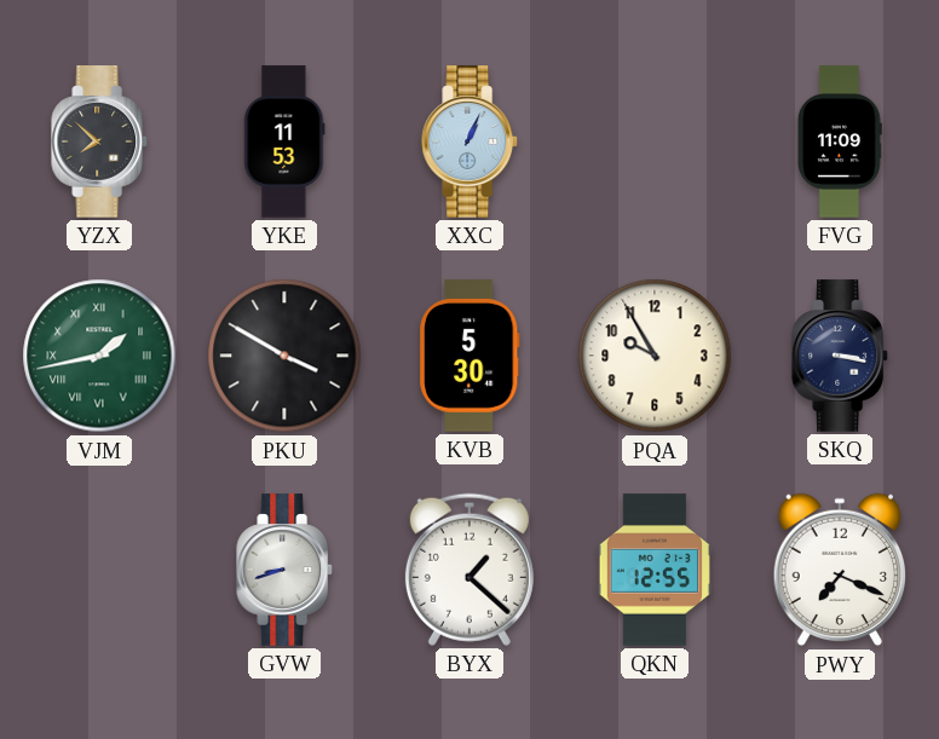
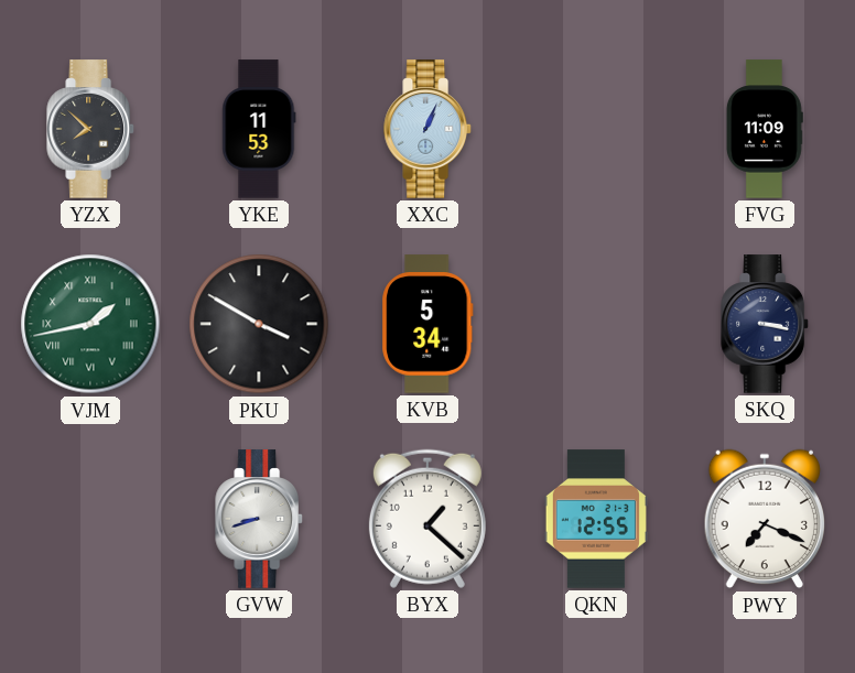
KVB: 5:30 -> 5:34 (428, 324)
PQA: 9:55 -> none (655, 356)
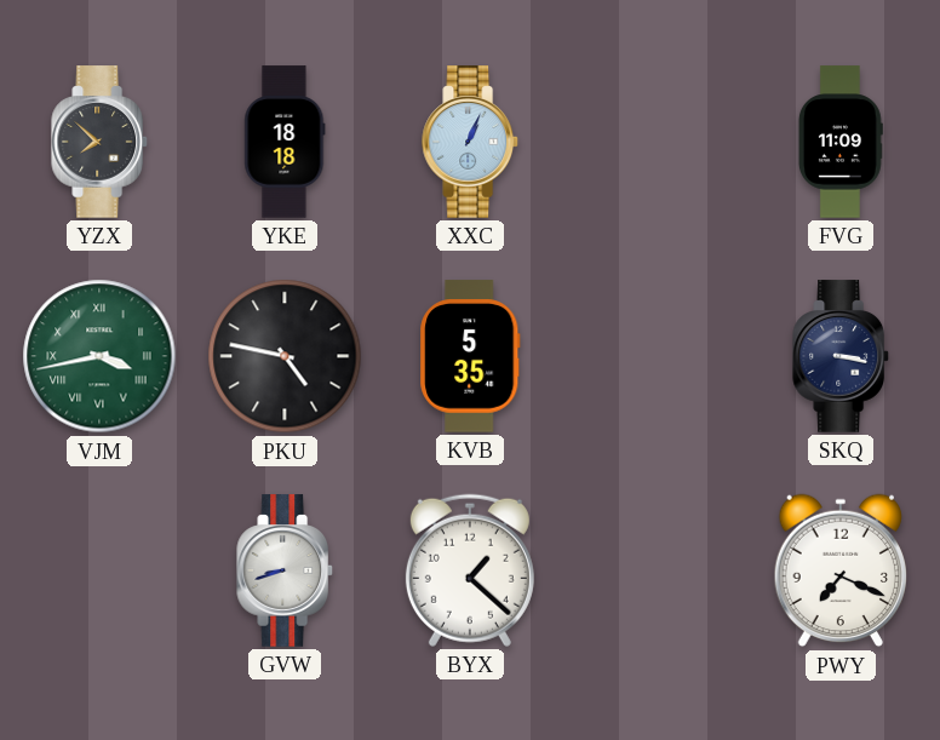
YKE: 11:53 -> 18:18 (285, 142)
VJM: 1:43 -> 3:43 (99, 356)
PKU: 3:50 -> 4:47 (285, 356)
KVB: 5:34 -> 5:35 (470, 356)
QKN: 12:55 -> none (596, 519)
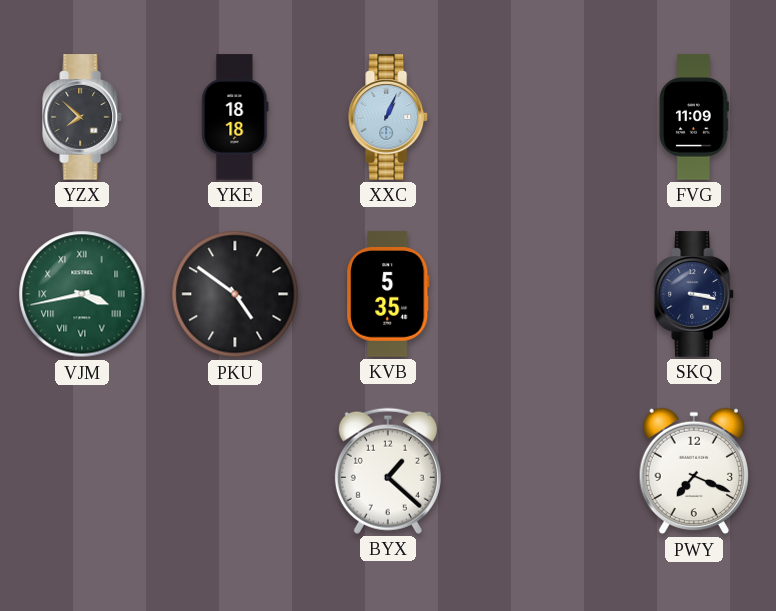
PKU: 4:47 -> 4:51 (235, 294)
GVW: 8:42 -> none (286, 570)
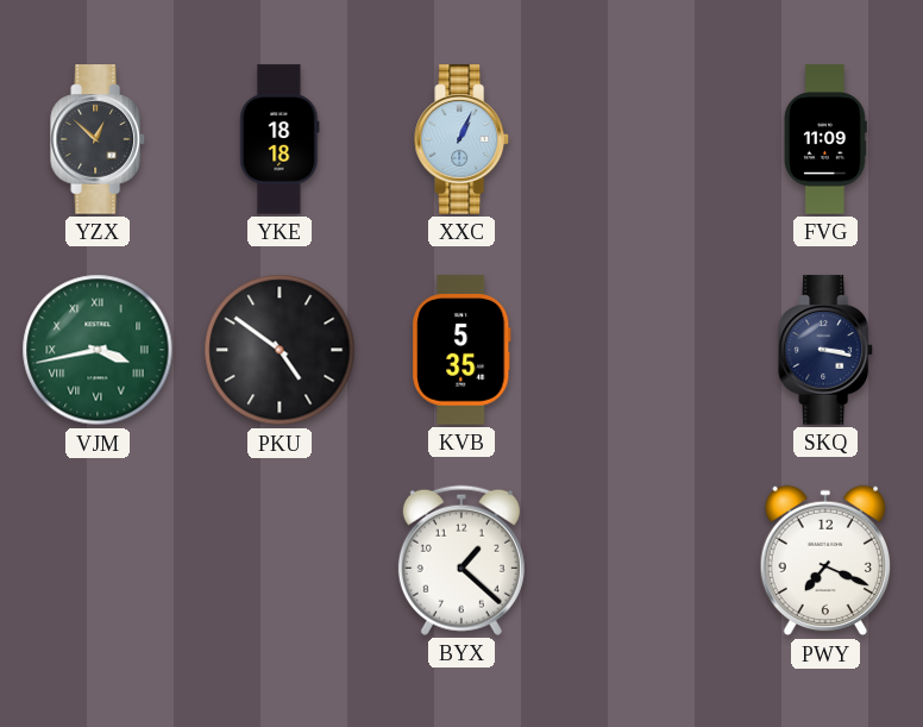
YZX: 7:52 -> 12:52 (99, 139)
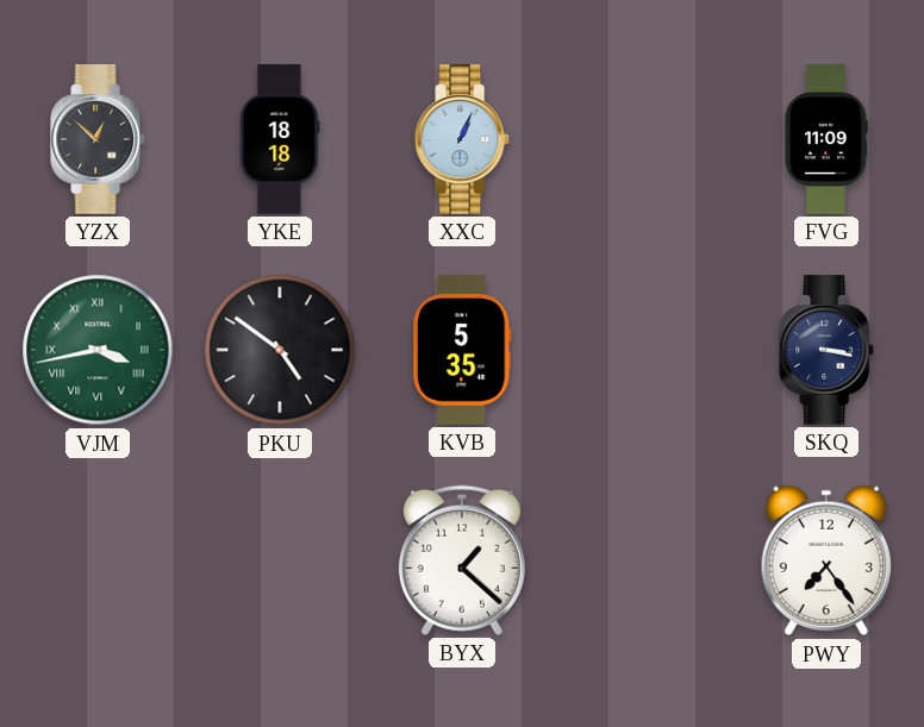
PWY: 7:19 -> 7:24 (825, 560)
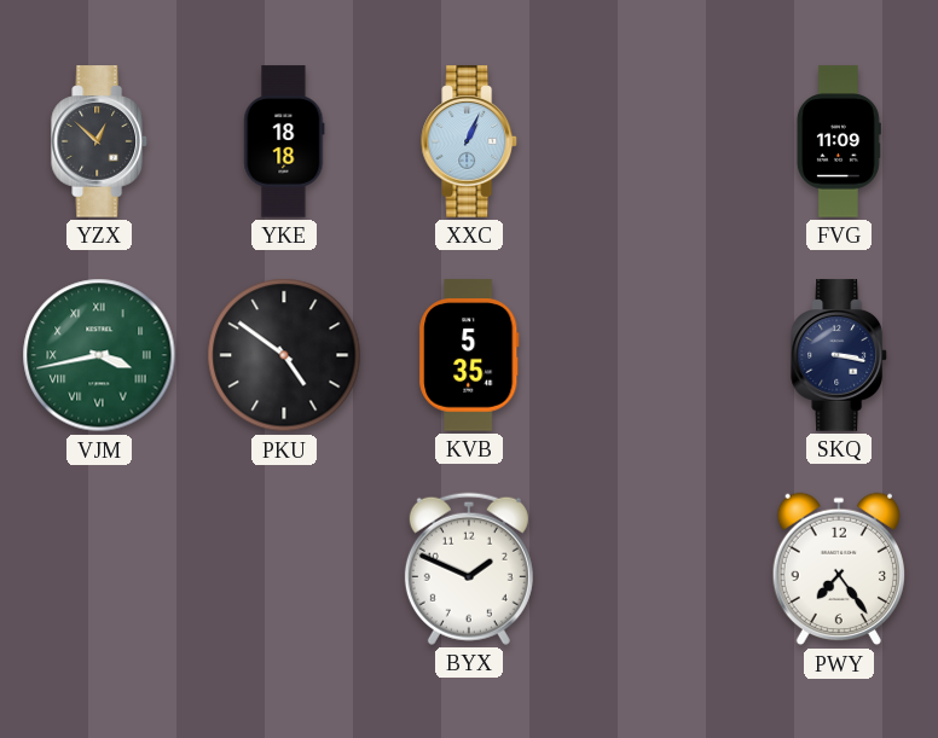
BYX: 1:22 -> 1:49 (469, 569)
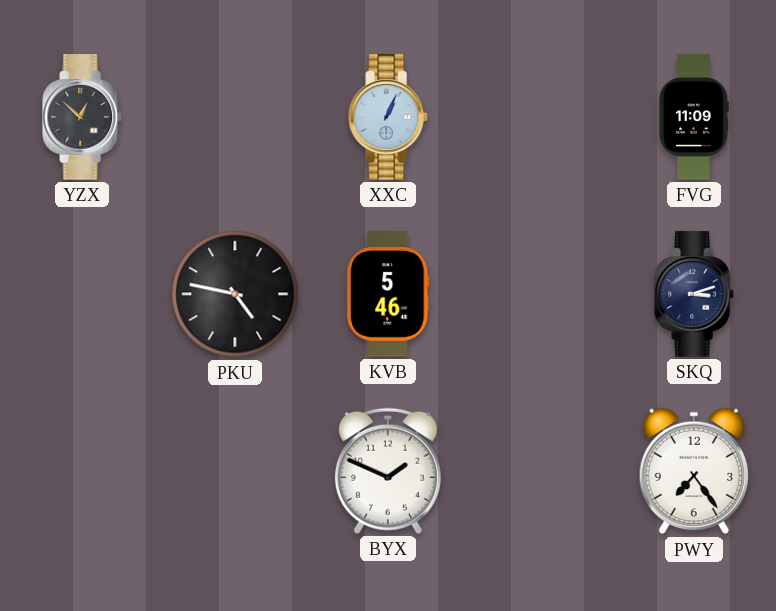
YKE: 18:18 -> none (284, 141)
VJM: 3:43 -> none (99, 355)
PKU: 4:51 -> 4:47 (235, 294)
KVB: 5:35 -> 5:46 (388, 294)
SKQ: 3:17 -> 3:12 (695, 294)
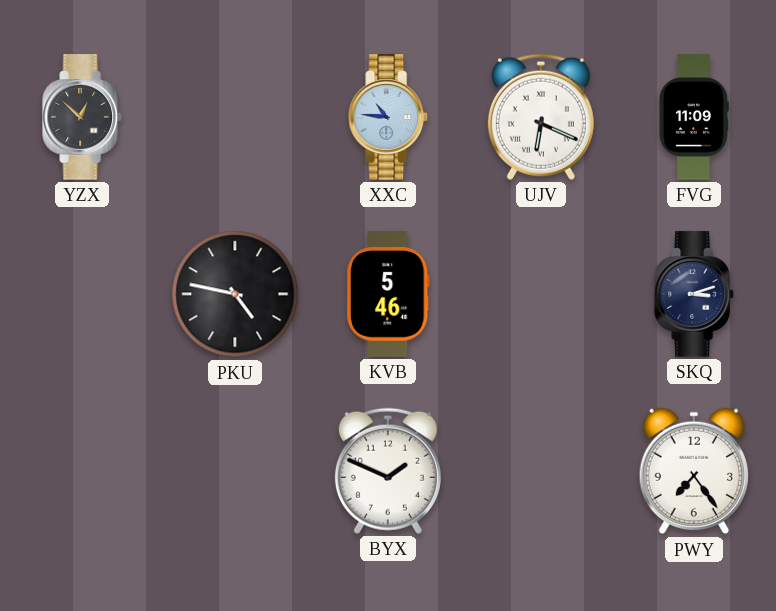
XXC: 1:04 -> 10:46 (389, 117)
UJV: none -> 6:19 (541, 117)
